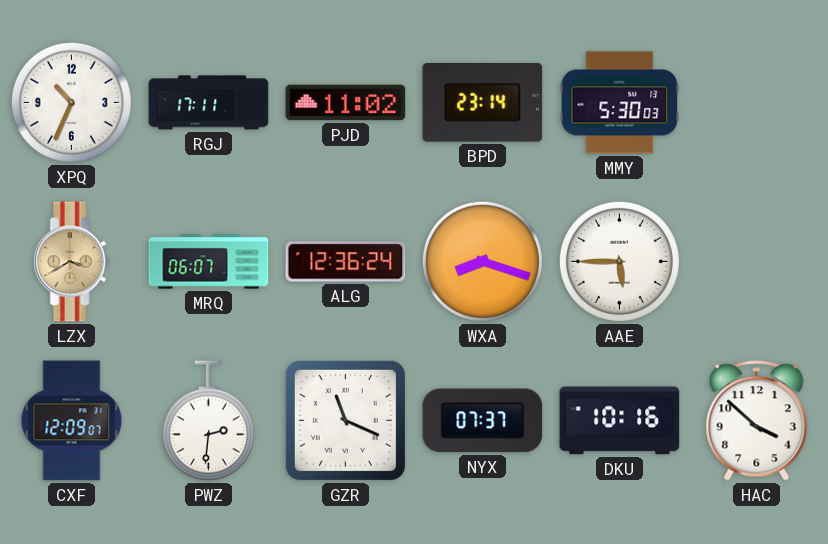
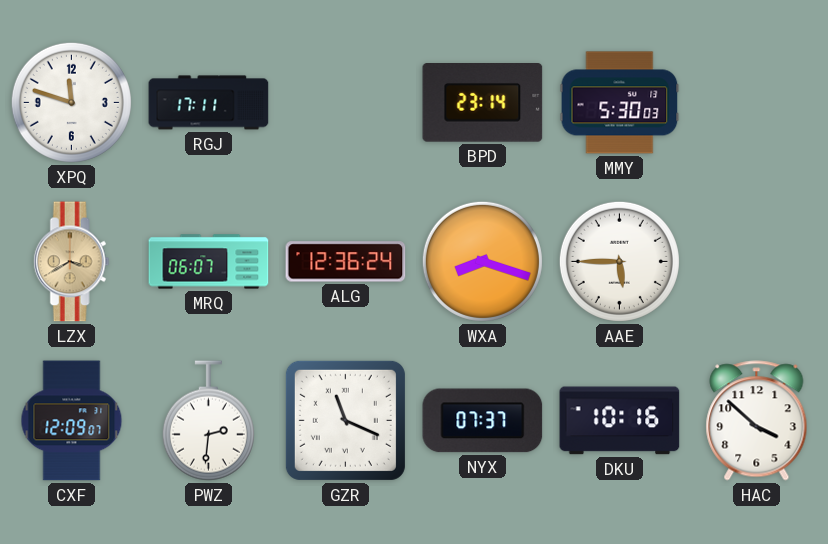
XPQ: 10:34 -> 11:48 (71, 102)
PJD: 11:02 -> none (346, 103)
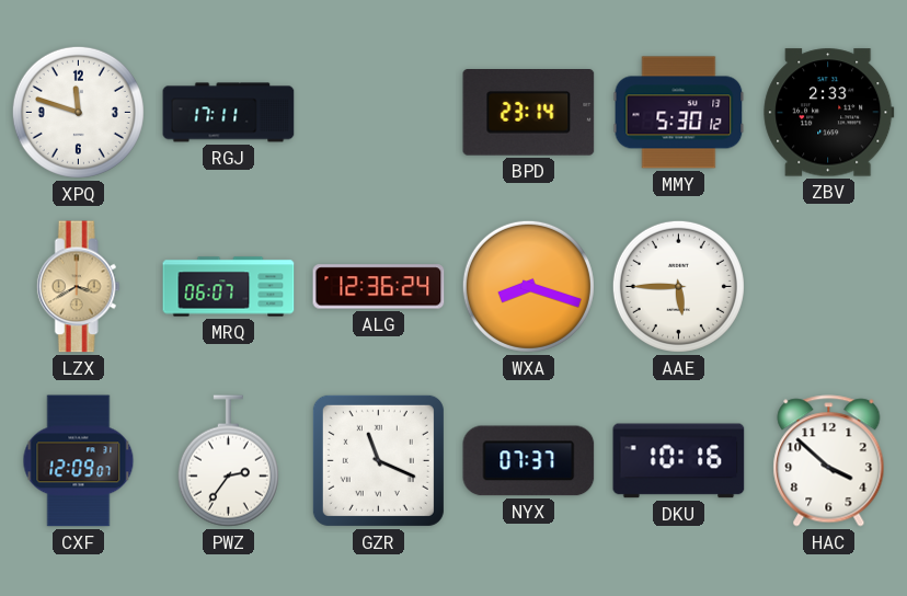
MMY: 5:30:03 -> 5:30:12 (679, 113)
ZBV: none -> 2:33 (829, 113)
PWZ: 2:31 -> 2:36 (228, 461)
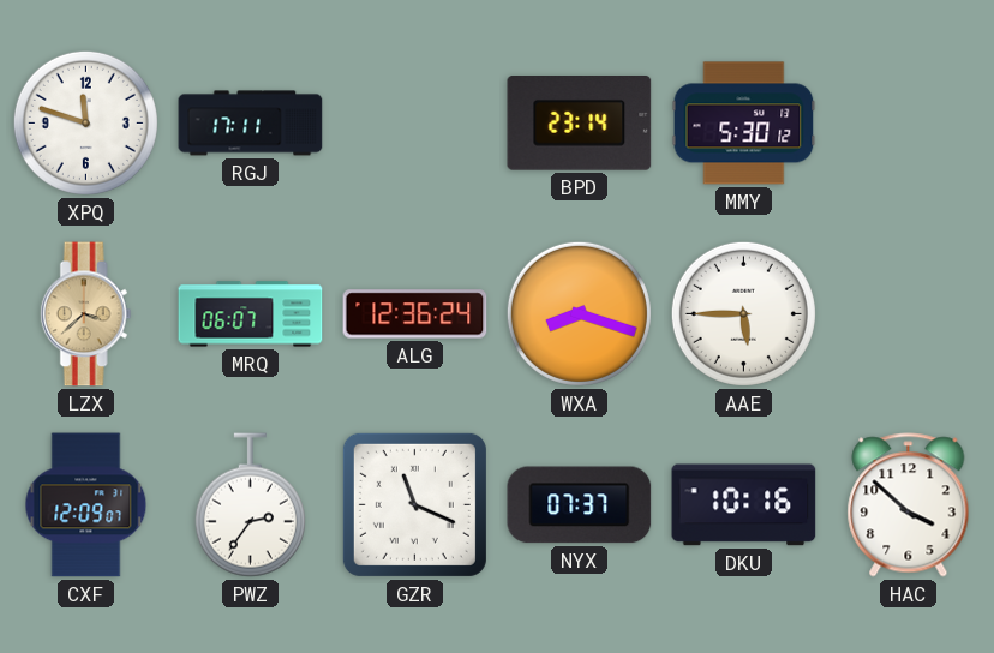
ZBV: 2:33 -> none (829, 113)
LZX: 3:40 -> 3:38 (85, 314)
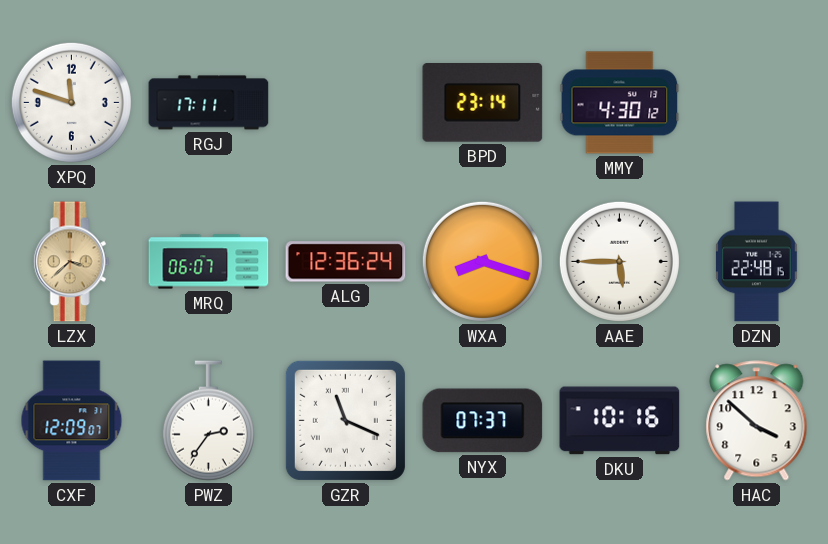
MMY: 5:30 -> 4:30 (620, 103)
DZN: none -> 22:48 (756, 262)
